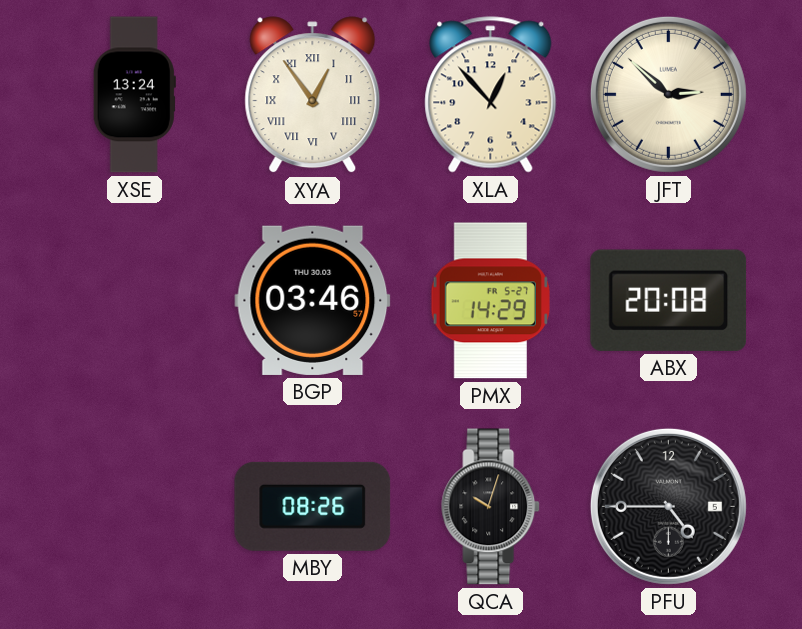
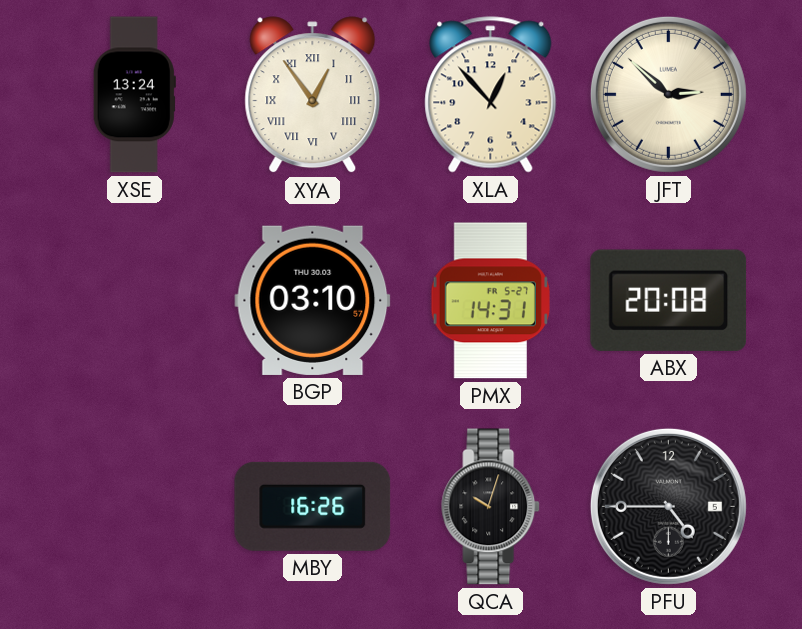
BGP: 03:46 -> 03:10 (313, 300)
PMX: 14:29 -> 14:31 (490, 301)
MBY: 08:26 -> 16:26 (313, 506)
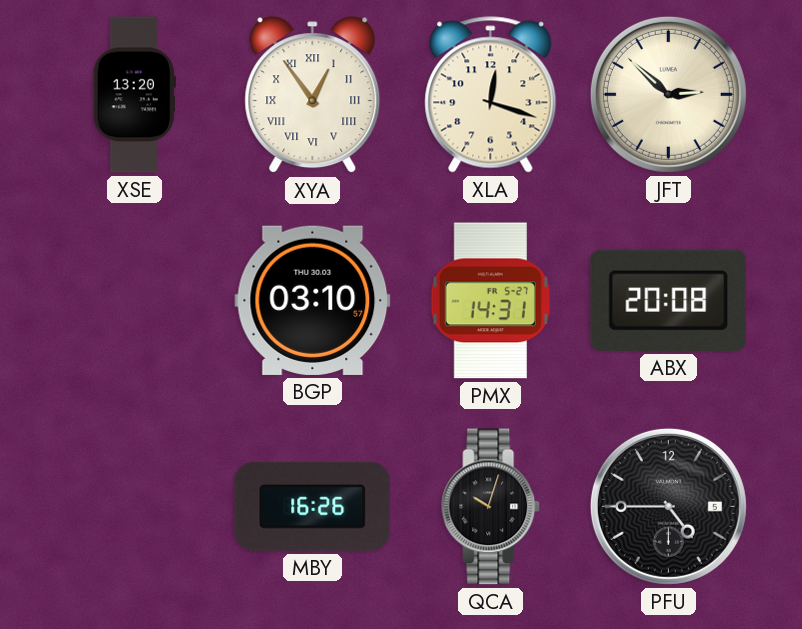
XSE: 13:24 -> 13:20 (134, 95)
XLA: 12:53 -> 12:18 (491, 95)
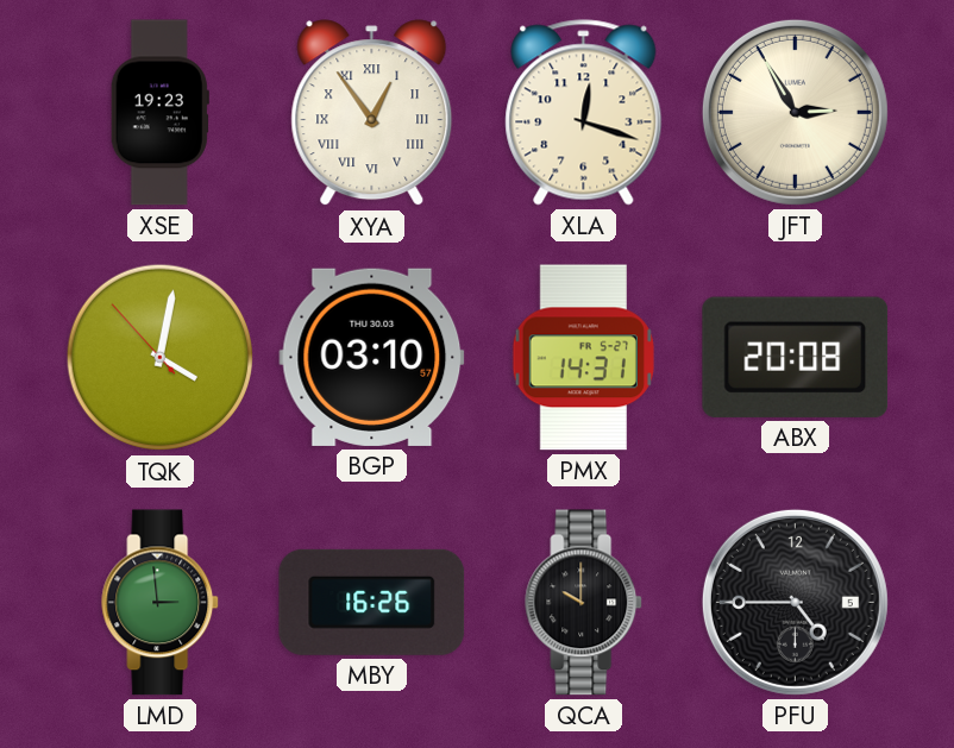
XSE: 13:20 -> 19:23 (159, 113)
JFT: 2:52 -> 2:55 (795, 112)
TQK: none -> 4:01 (161, 358)
LMD: none -> 2:59 (161, 603)
QCA: 10:03 -> 10:00 (584, 603)
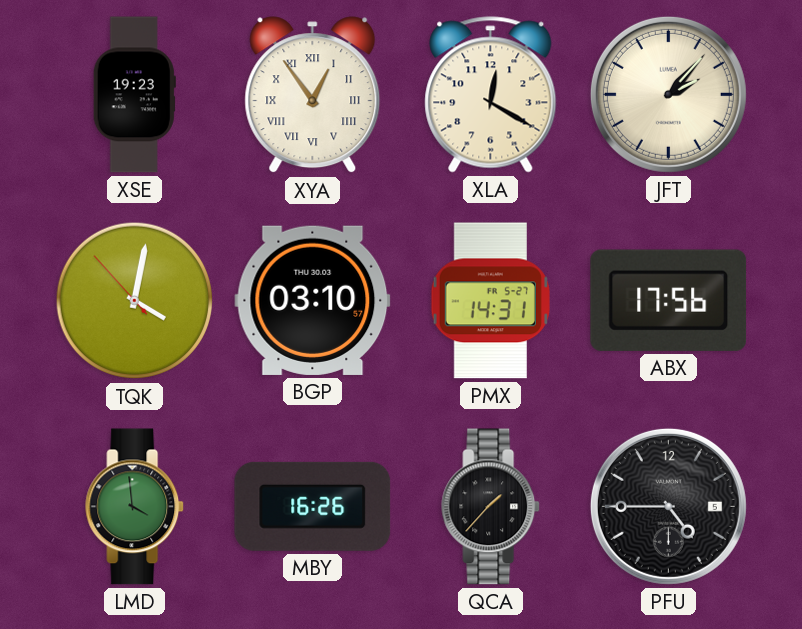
XLA: 12:18 -> 12:20 (491, 95)
JFT: 2:55 -> 2:07 (668, 94)
ABX: 20:08 -> 17:56 (669, 300)
LMD: 2:59 -> 3:59 (135, 507)
QCA: 10:00 -> 1:37 (491, 507)
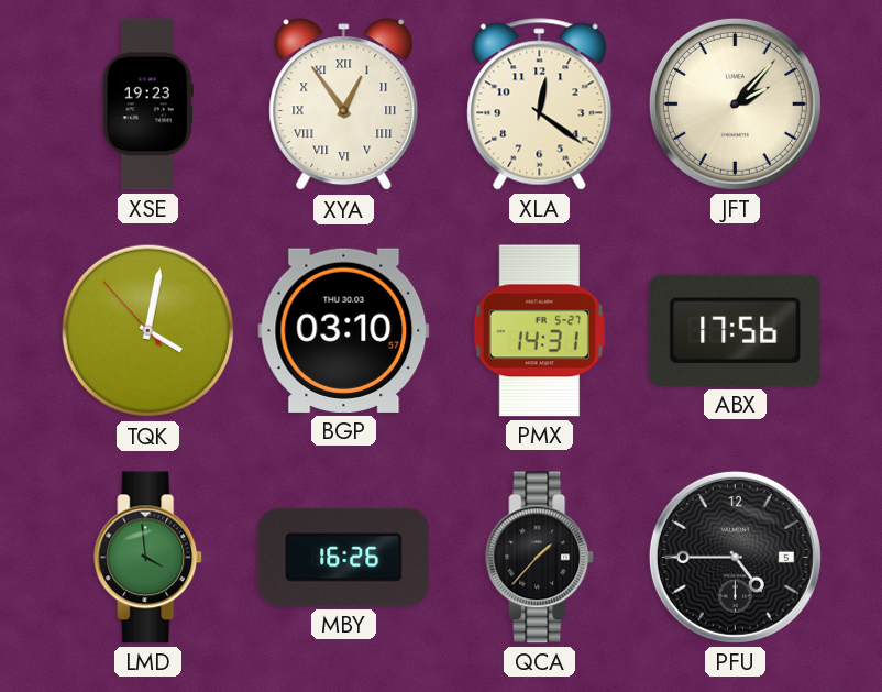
XLA: 12:20 -> 12:21 (540, 105)
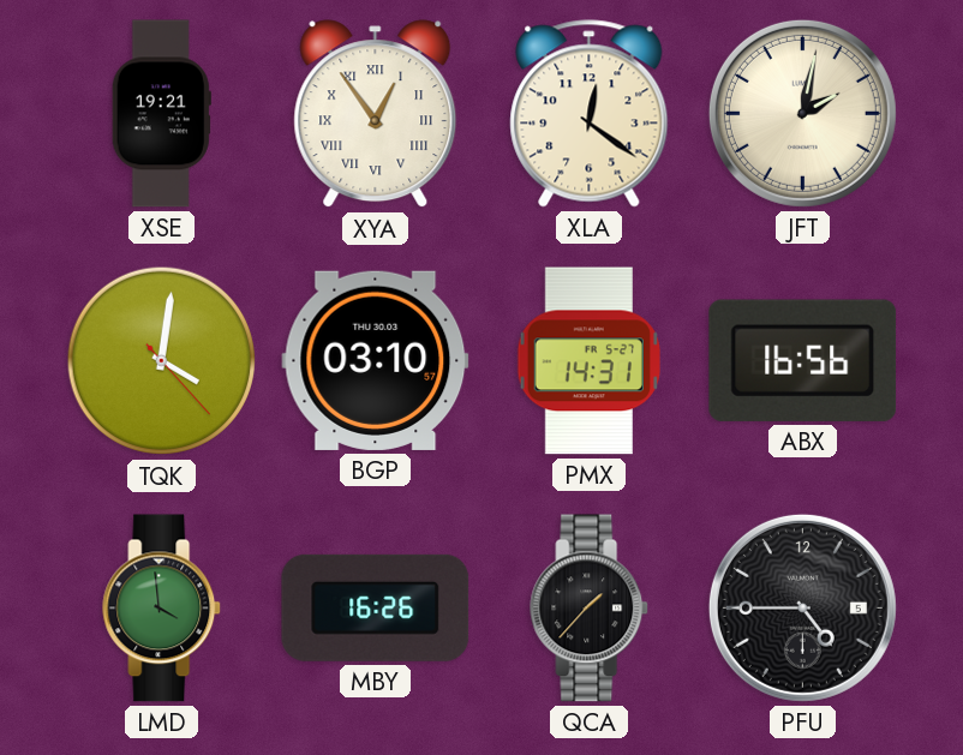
XSE: 19:23 -> 19:21 (161, 114)
JFT: 2:07 -> 2:02 (802, 113)
TQK: 4:01:53 -> 4:01:23 (162, 361)
ABX: 17:56 -> 16:56 (803, 360)
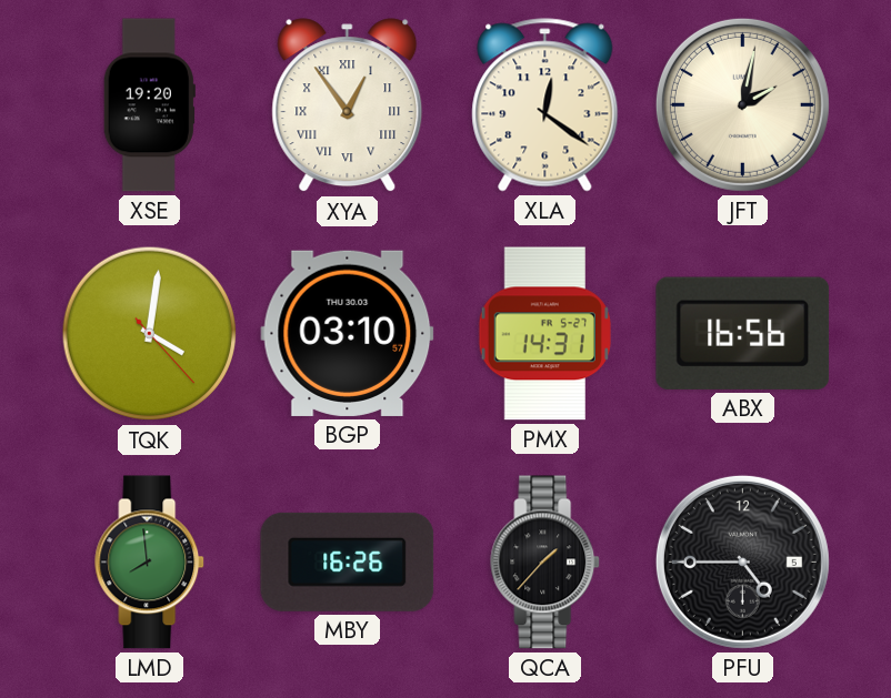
XSE: 19:21 -> 19:20 (149, 105)
LMD: 3:59 -> 7:59 (150, 563)
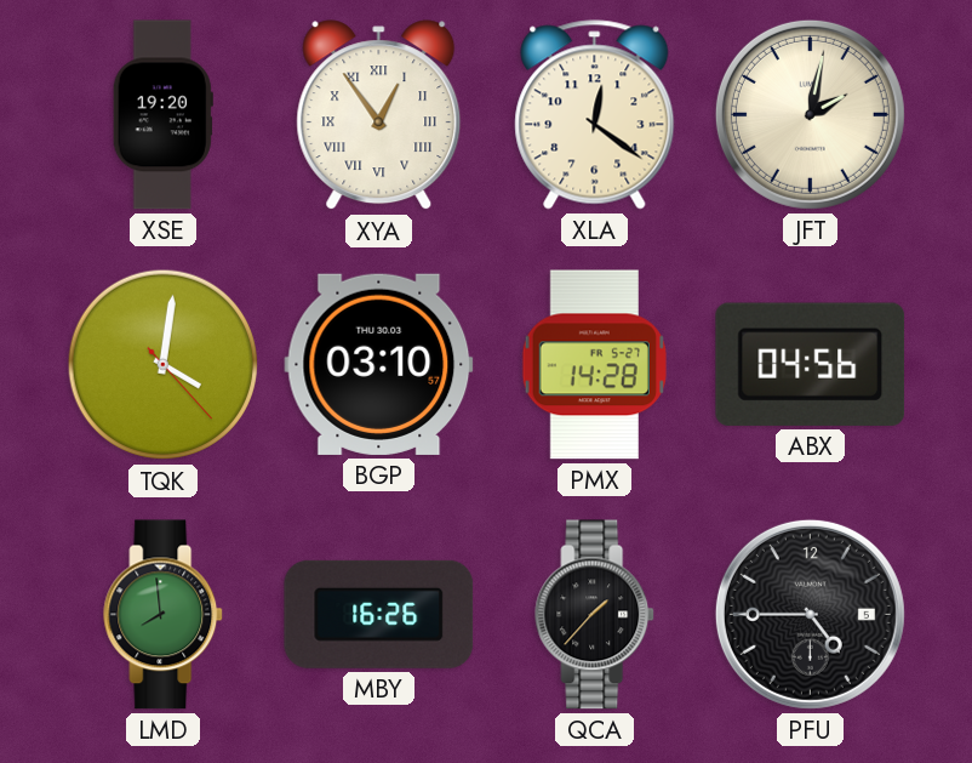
PMX: 14:31 -> 14:28 (594, 365)
ABX: 16:56 -> 04:56 (811, 364)
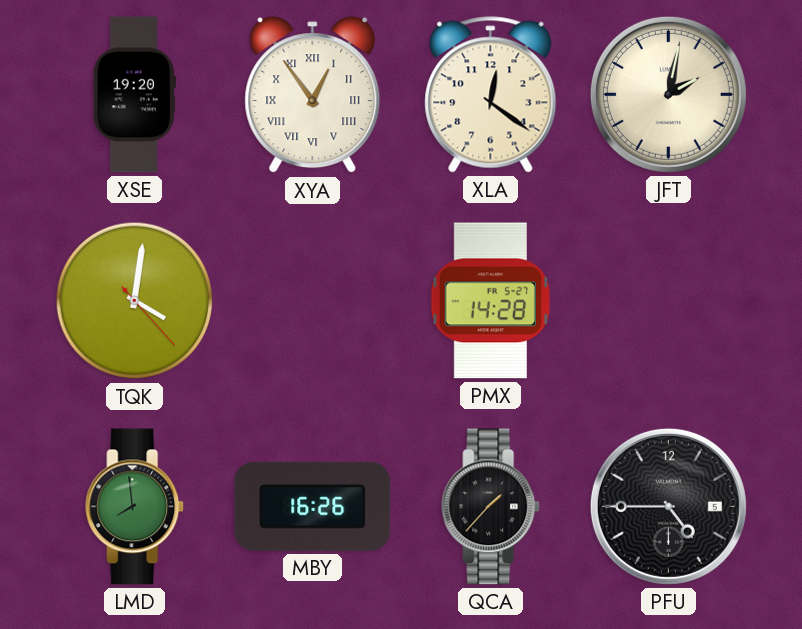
BGP: 03:10 -> none (379, 364)
ABX: 04:56 -> none (811, 364)
